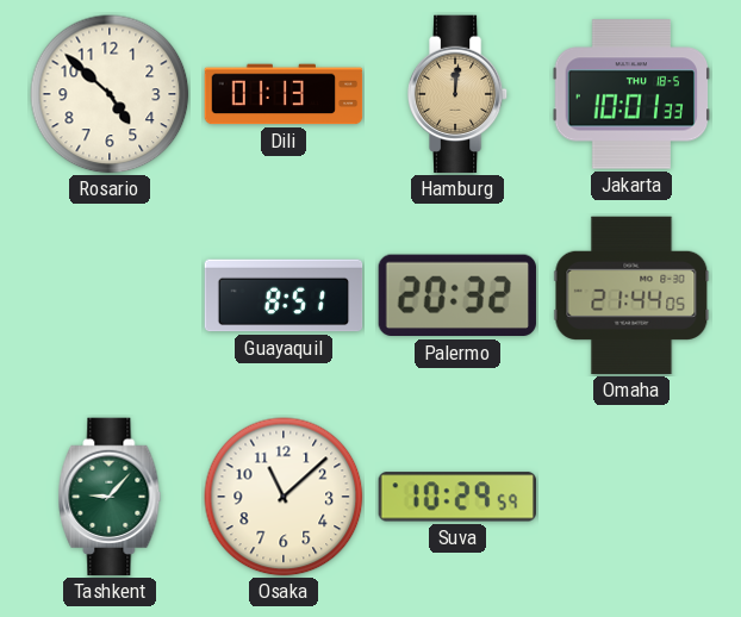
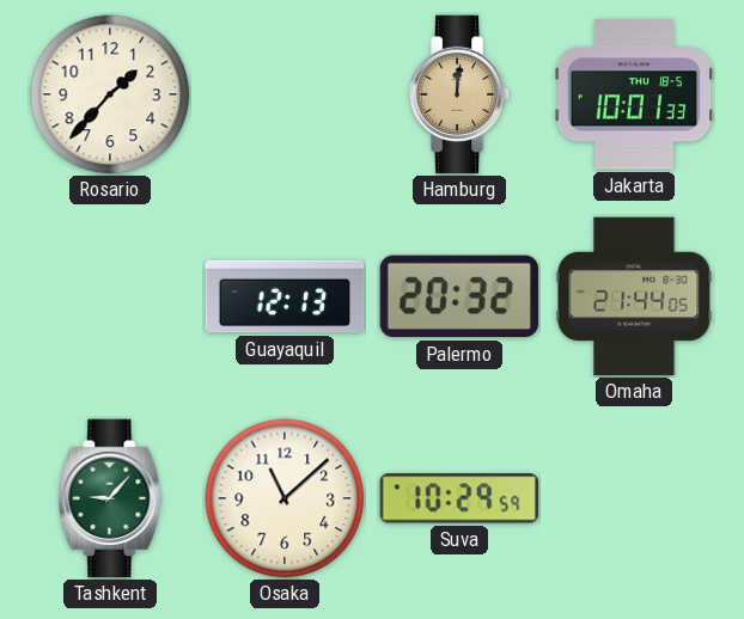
Rosario: 4:52 -> 1:37 (110, 94)
Dili: 01:13 -> none (284, 94)
Guayaquil: 8:51 -> 12:13 (285, 296)
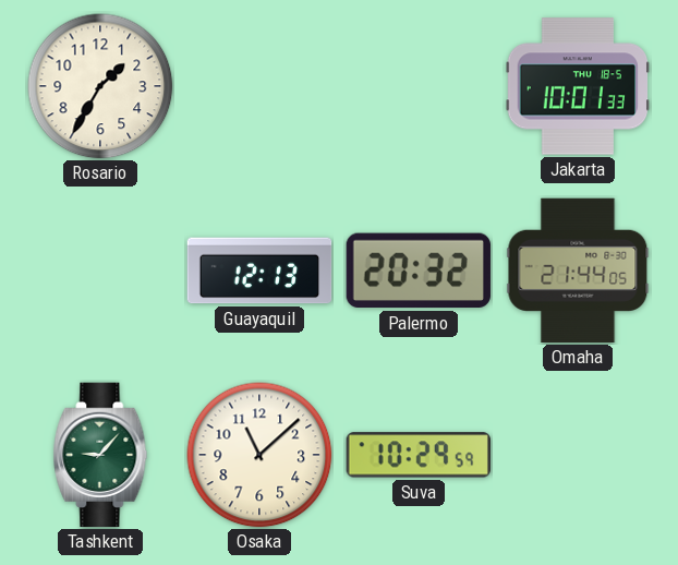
Rosario: 1:37 -> 1:35 (100, 86)
Hamburg: 12:01 -> none (459, 94)
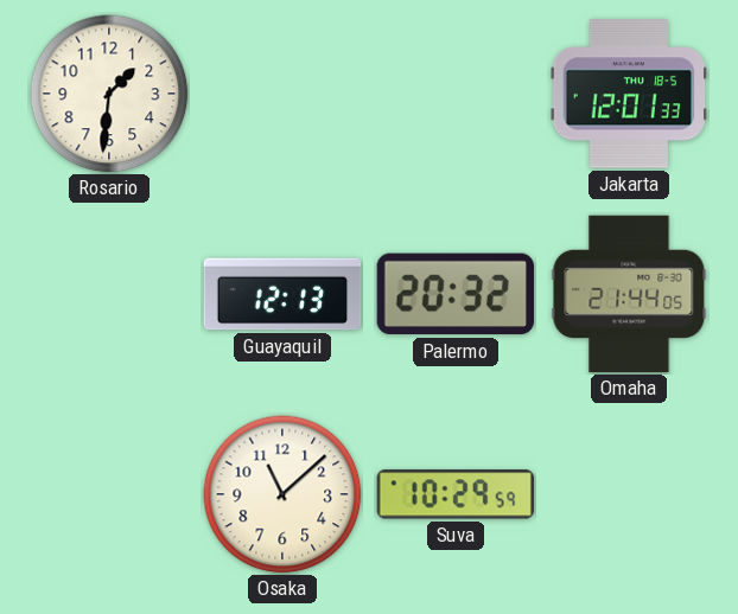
Rosario: 1:35 -> 1:31 (109, 94)
Jakarta: 10:01 -> 12:01 (629, 94)
Tashkent: 9:07 -> none (100, 455)
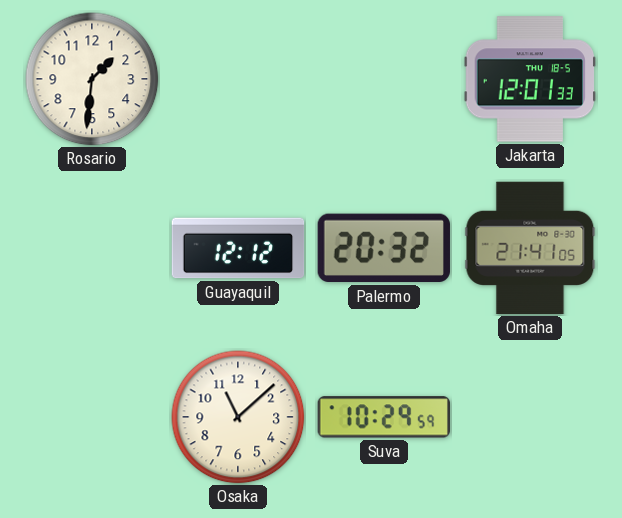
Guayaquil: 12:13 -> 12:12 (238, 248)
Omaha: 21:44 -> 21:41 (530, 248)
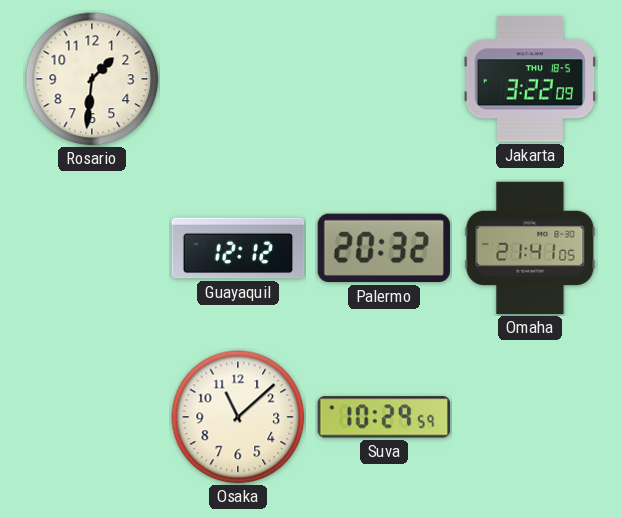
Jakarta: 12:01 -> 3:22 (530, 79)
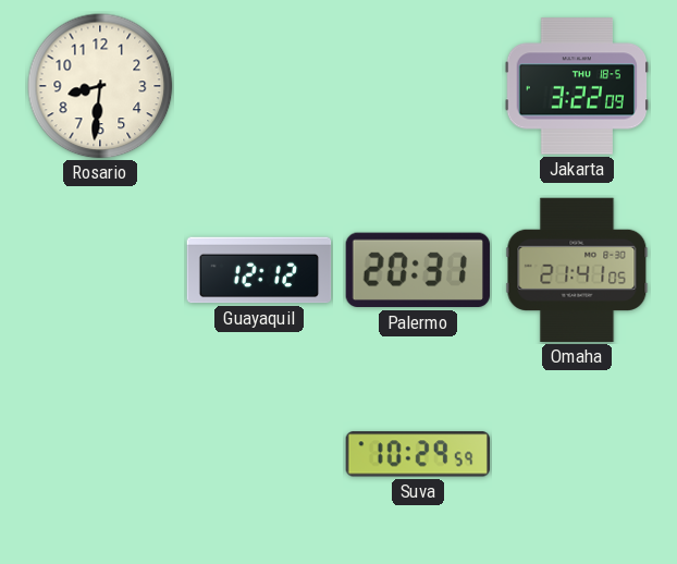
Rosario: 1:31 -> 8:31 (100, 86)
Palermo: 20:32 -> 20:31 (418, 270)
Osaka: 11:08 -> none (238, 417)
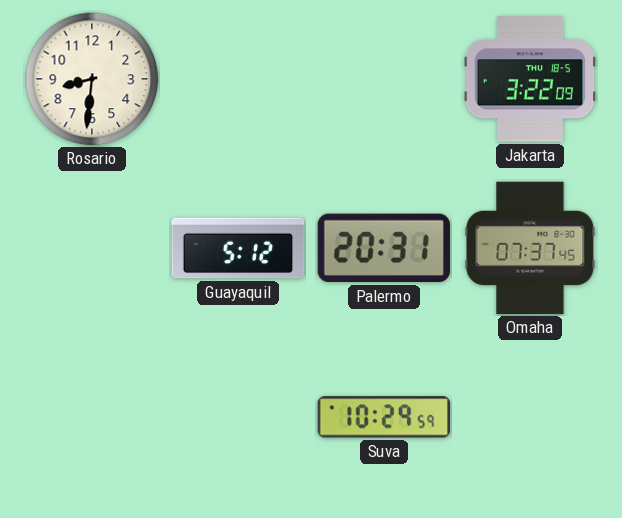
Guayaquil: 12:12 -> 5:12 (238, 248)
Omaha: 21:41 -> 07:37 (530, 248)
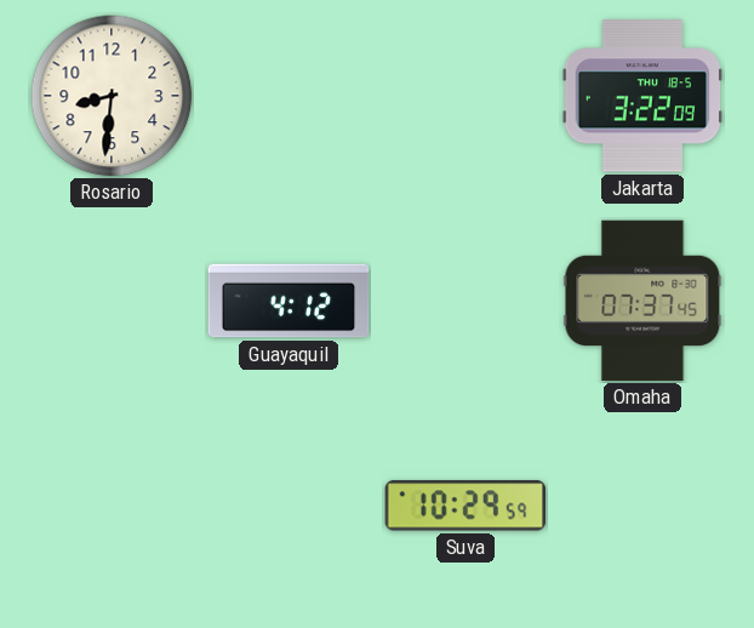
Guayaquil: 5:12 -> 4:12 (289, 301)
Palermo: 20:31 -> none (384, 248)
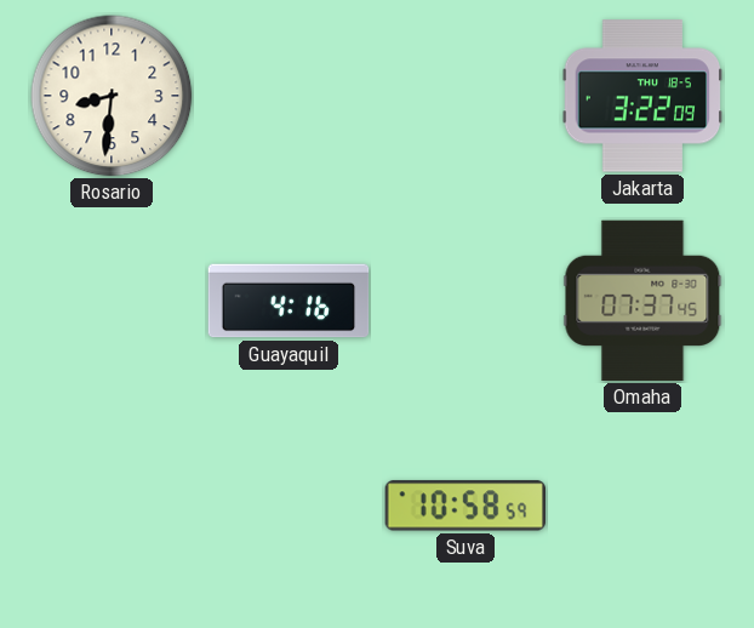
Guayaquil: 4:12 -> 4:16 (289, 301)
Suva: 10:29 -> 10:58 (464, 506)
